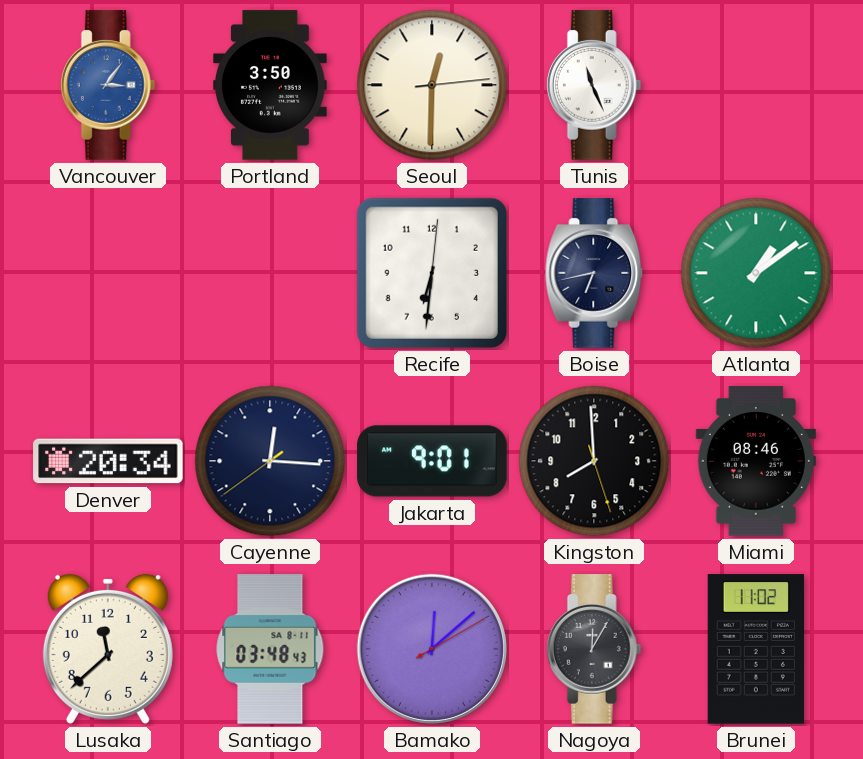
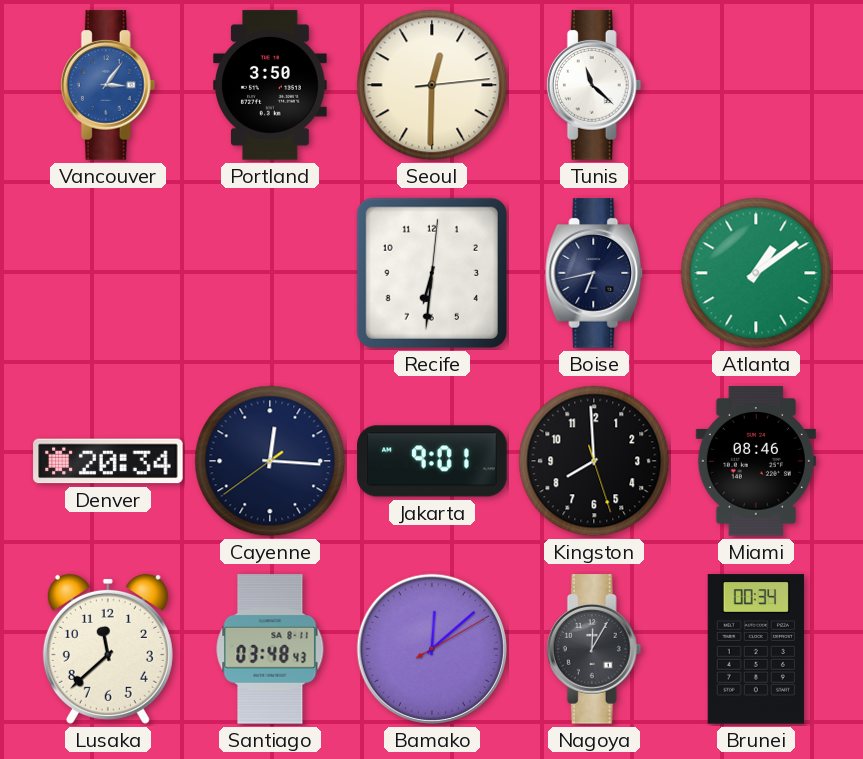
Tunis: 11:26 -> 11:22 (594, 85)
Brunei: 11:02 -> 00:34 (756, 649)
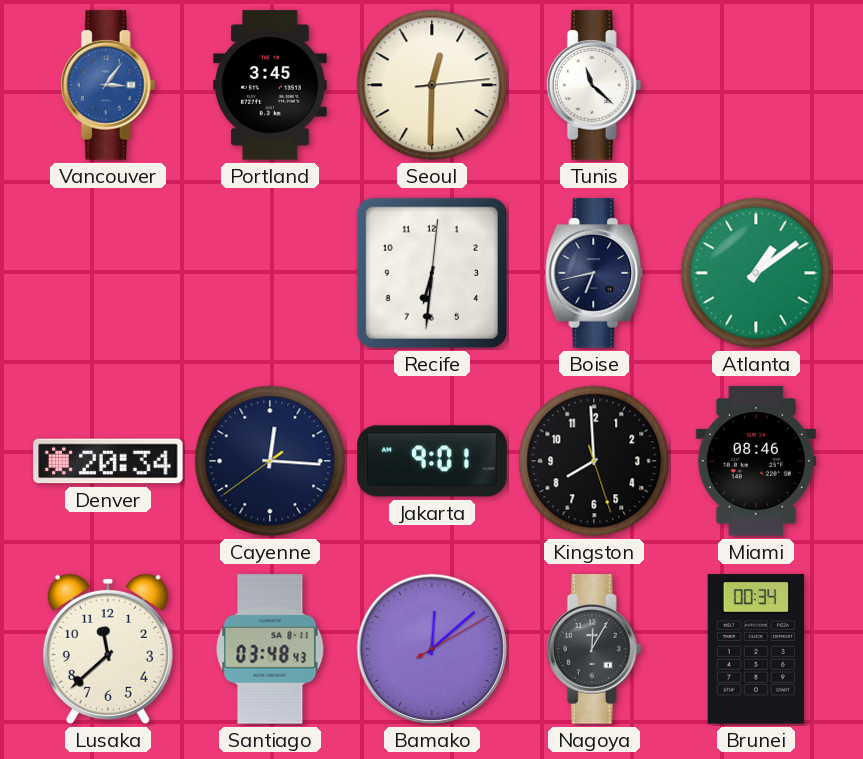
Portland: 3:50 -> 3:45 (270, 85)
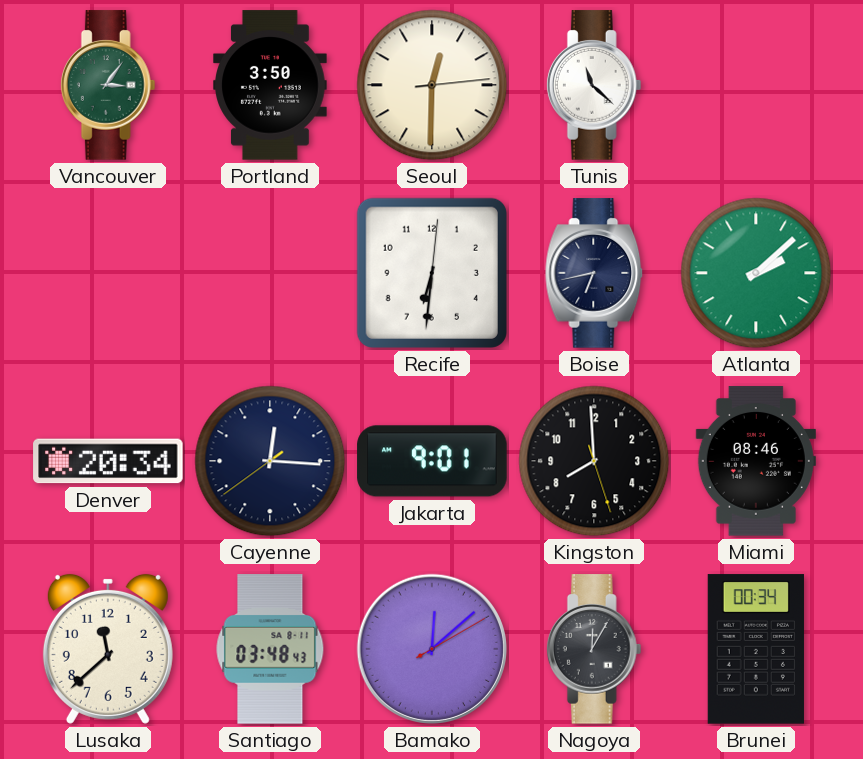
Vancouver dial: blue -> green (108, 85)
Portland: 3:45 -> 3:50 (270, 85)
Atlanta: 1:09 -> 2:08 (756, 273)
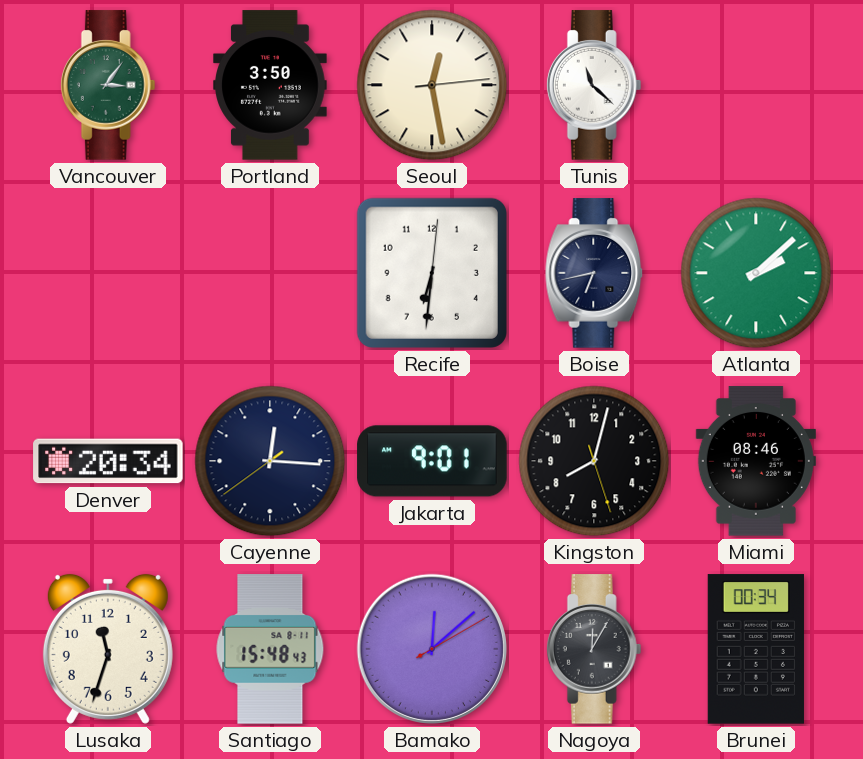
Seoul: 12:30 -> 12:28 (432, 85)
Kingston: 7:59 -> 8:02 (594, 461)
Lusaka: 11:38 -> 11:33 (108, 649)
Santiago: 03:48 -> 15:48 (270, 649)
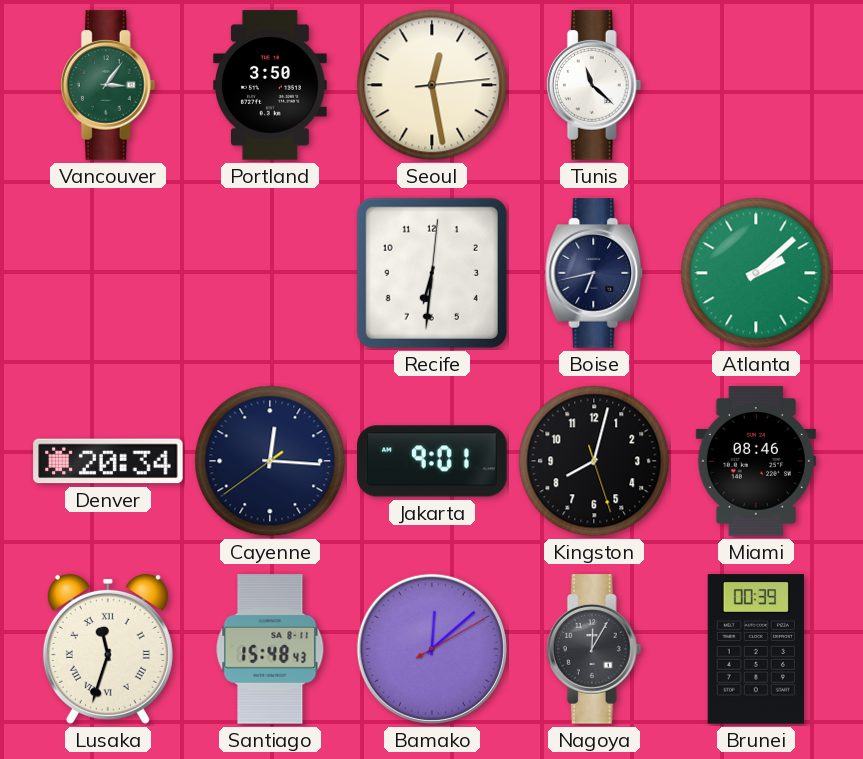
Lusaka numerals: Arabic -> Roman (108, 649)
Brunei: 00:34 -> 00:39 (756, 649)
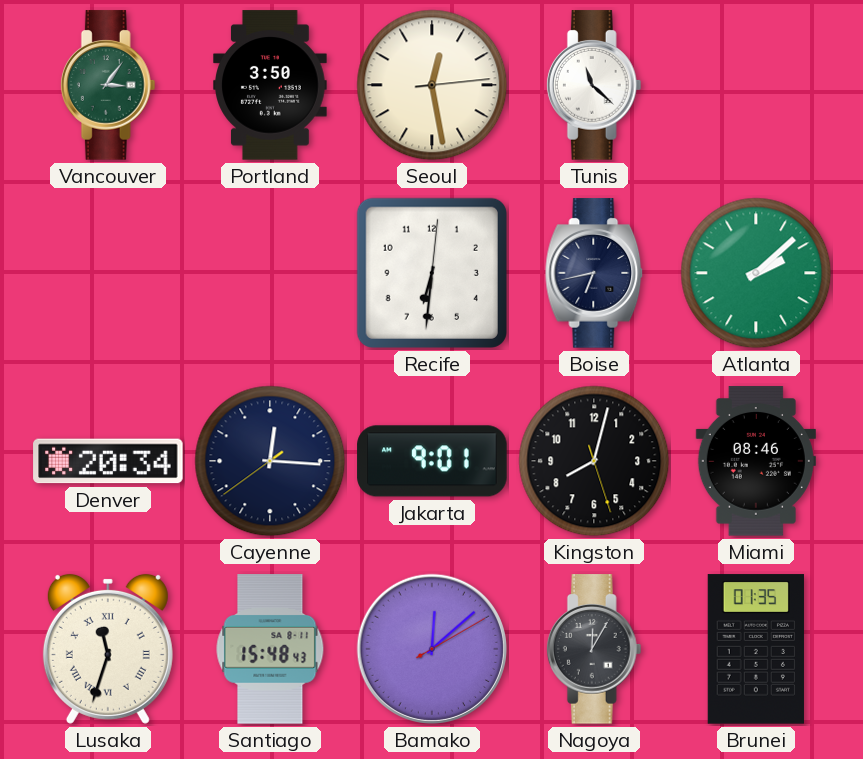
Brunei: 00:39 -> 01:35 (756, 649)
